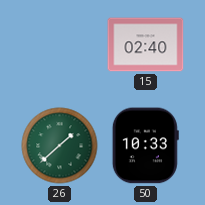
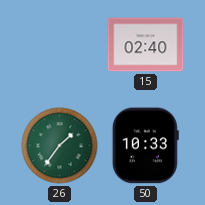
26: 1:38 -> 1:36 (60, 146)
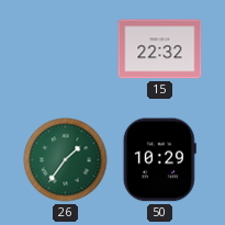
15: 02:40 -> 22:32 (160, 49)
50: 10:33 -> 10:29 (159, 160)
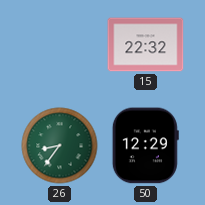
26: 1:36 -> 8:36 (60, 146)
50: 10:29 -> 12:29 (145, 146)
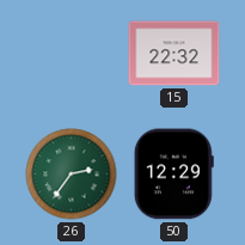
26: 8:36 -> 2:36 (72, 174)
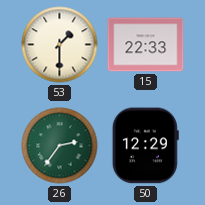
53: none -> 1:30 (60, 45)
15: 22:32 -> 22:33 (146, 45)
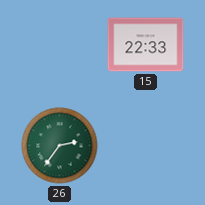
53: 1:30 -> none (60, 45)
50: 12:29 -> none (145, 146)
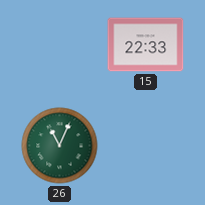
26: 2:36 -> 11:04 (60, 146)
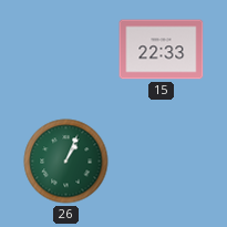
26: 11:04 -> 1:04 (66, 162)
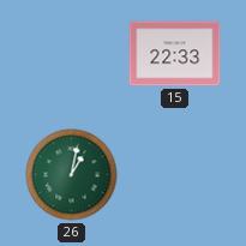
26: 1:04 -> 1:02 (72, 175)
